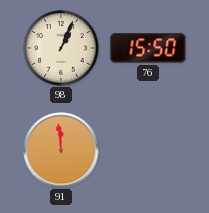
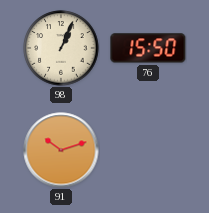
91: 11:59 -> 10:12 (61, 150)
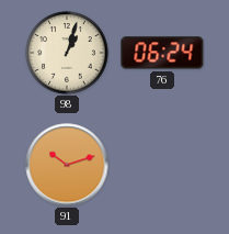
98: 1:04 -> 1:03 (67, 53)
76: 15:50 -> 06:24 (162, 53)
